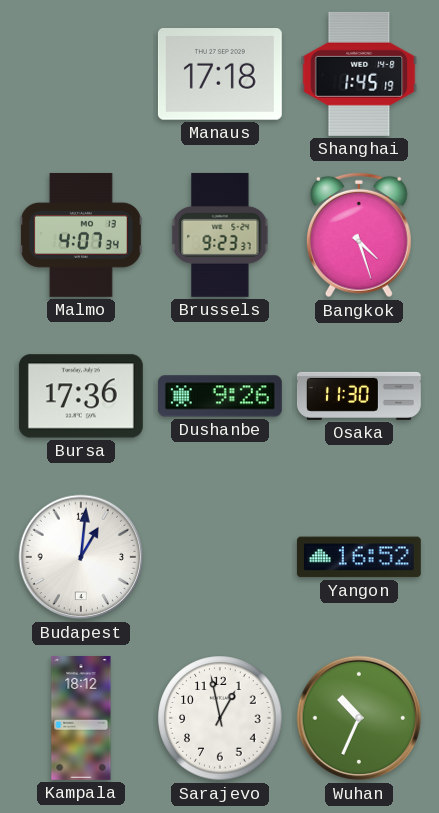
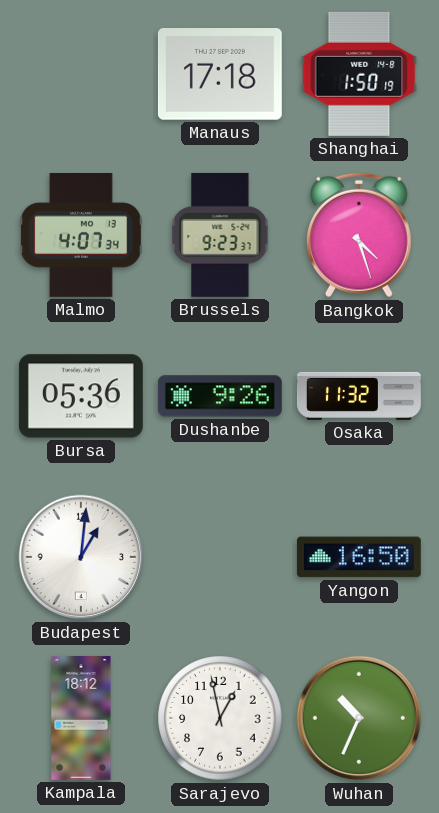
Shanghai: 1:45 -> 1:50 (359, 74)
Bursa: 17:36 -> 05:36 (81, 396)
Osaka: 11:30 -> 11:32 (359, 396)
Yangon: 16:52 -> 16:50 (359, 557)
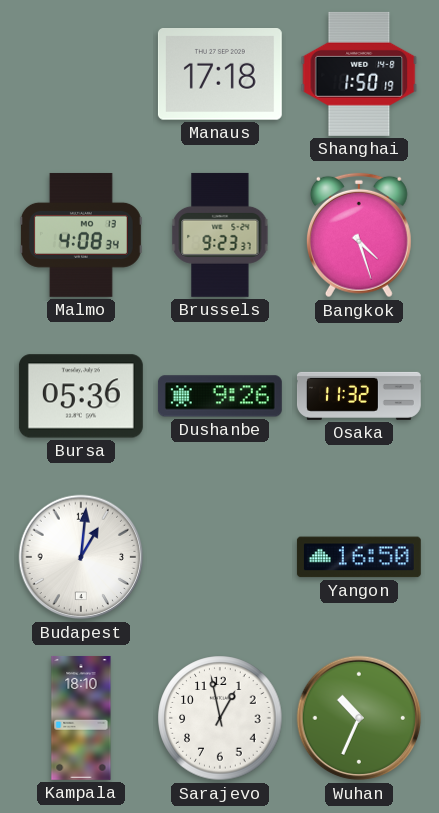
Malmo: 4:07 -> 4:08 (81, 235)
Kampala: 18:12 -> 18:10 (81, 718)
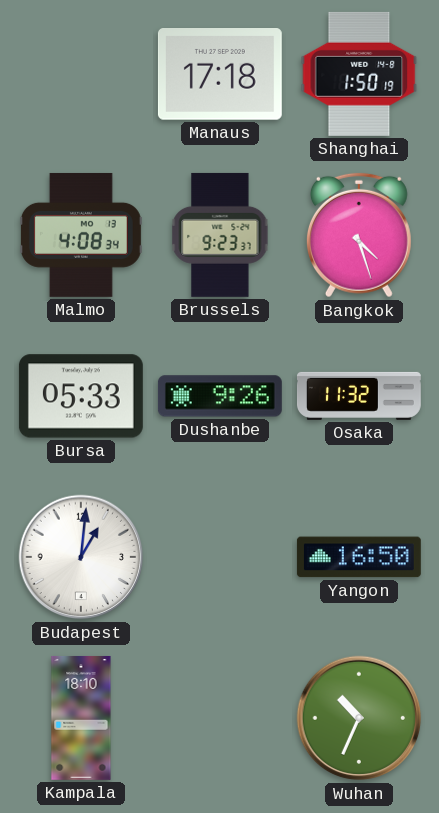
Bursa: 05:36 -> 05:33 (81, 396)
Sarajevo: 12:58 -> none (220, 718)
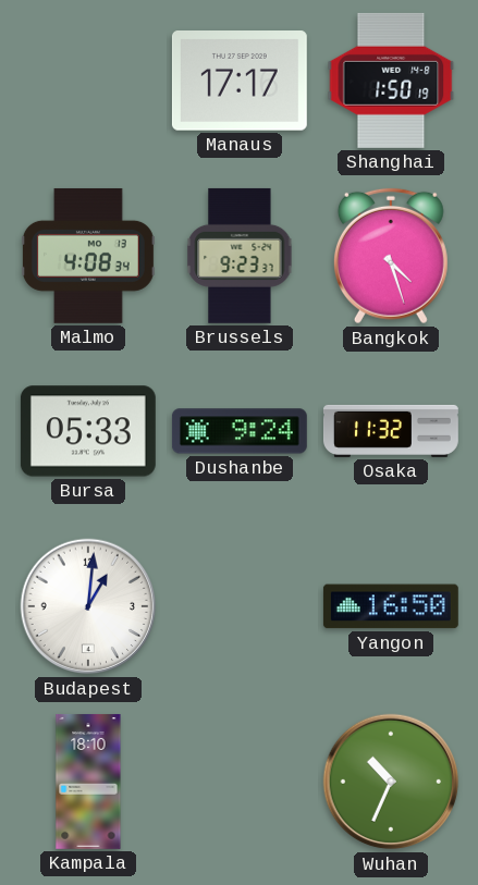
Manaus: 17:18 -> 17:17 (240, 82)
Dushanbe: 9:26 -> 9:24 (240, 431)
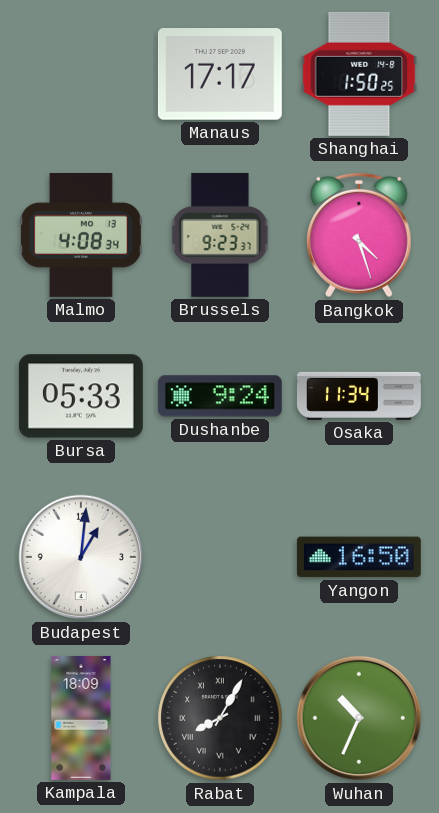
Shanghai: 1:50:19 -> 1:50:25 (359, 74)
Osaka: 11:32 -> 11:34 (359, 396)
Kampala: 18:10 -> 18:09 (81, 718)
Rabat: none -> 8:05 (220, 718)
